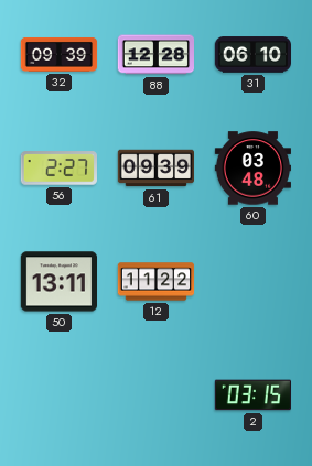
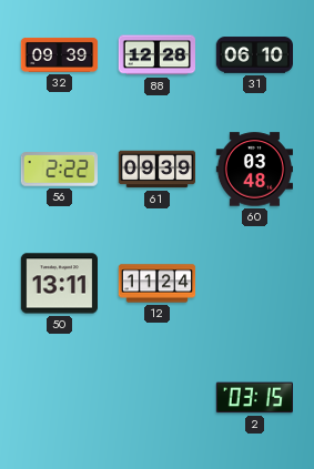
56: 2:27 -> 2:22 (59, 170)
12: 11:22 -> 11:24 (158, 284)
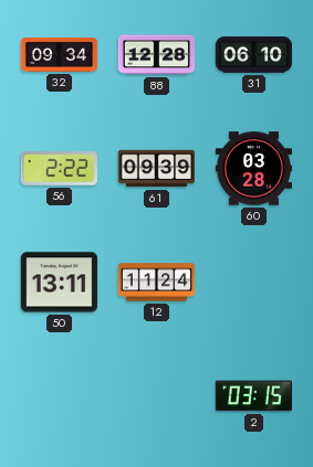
32: 09:39 -> 09:34 (60, 54)
60: 03:48 -> 03:28 (253, 169)
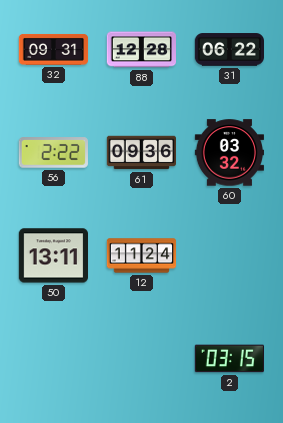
32: 09:34 -> 09:31 (54, 49)
31: 06:10 -> 06:22 (229, 50)
61: 09:39 -> 09:36 (141, 153)
60: 03:28 -> 03:32 (229, 153)
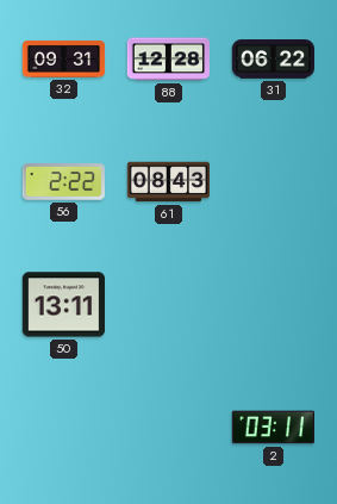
61: 09:36 -> 08:43 (168, 182)
60: 03:32 -> none (229, 153)
12: 11:24 -> none (142, 256)
2: 03:15 -> 03:11 (273, 428)
